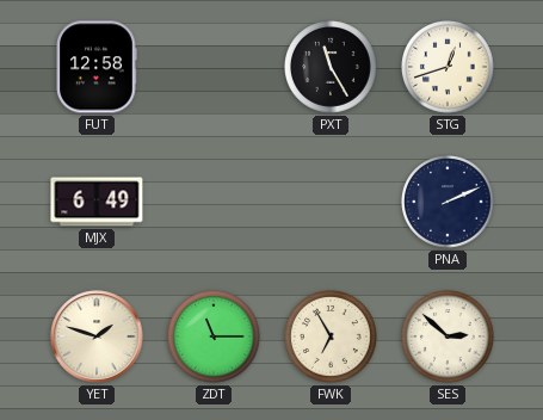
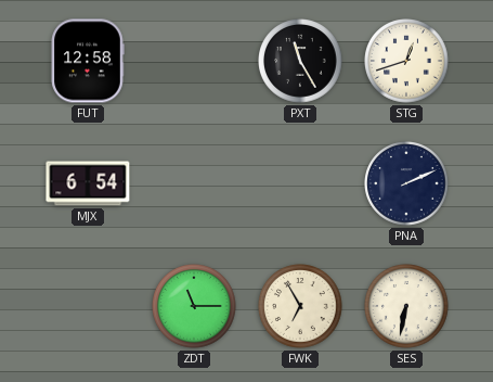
MJX: 6:49 -> 6:54 (88, 183)
YET: 1:48 -> none (97, 336)
SES: 2:52 -> 6:32 (406, 306)
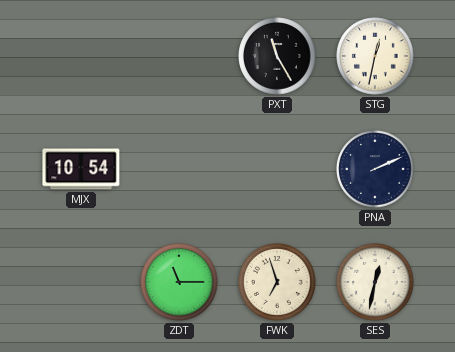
FUT: 12:58 -> none (88, 61)
STG: 12:42 -> 12:32 (375, 56)
MJX: 6:54 -> 10:54 (81, 169)
FWK: 6:55 -> 6:57 (277, 282)
SES: 6:32 -> 12:32 (375, 282)
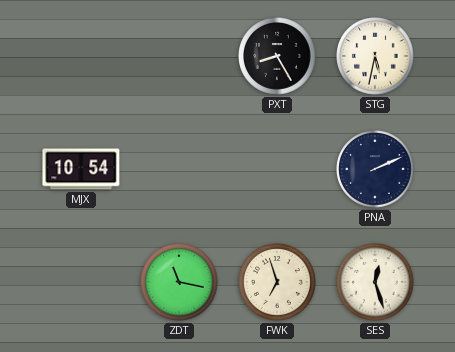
PXT: 11:25 -> 8:25 (277, 56)
STG: 12:32 -> 5:32 (375, 56)
ZDT: 11:15 -> 11:17 (179, 282)
SES: 12:32 -> 12:27 (375, 282)
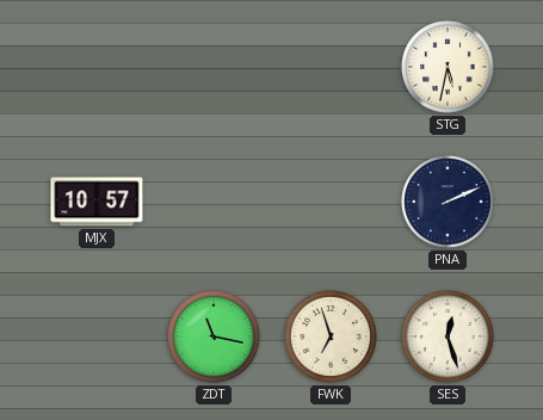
PXT: 8:25 -> none (277, 56)
MJX: 10:54 -> 10:57 (97, 202)
